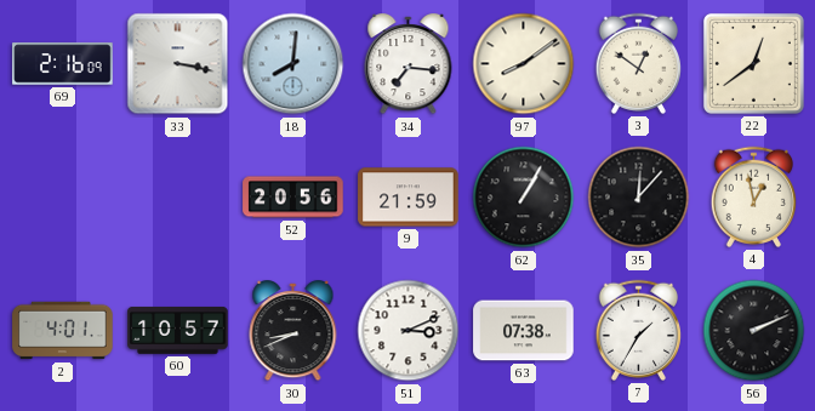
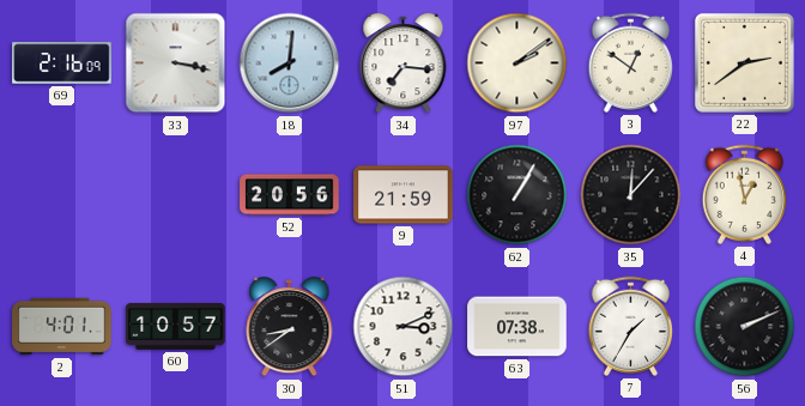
97: 8:09 -> 2:09 (517, 63)
22: 12:39 -> 2:39 (744, 62)
30: 8:41 -> 8:39 (290, 327)
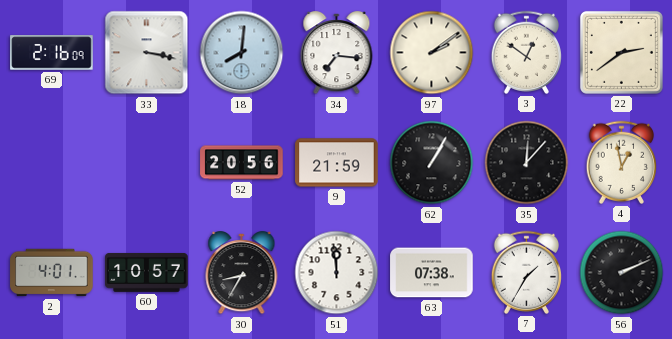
30: 8:39 -> 8:35 (242, 273)
51: 3:11 -> 11:59 (337, 273)
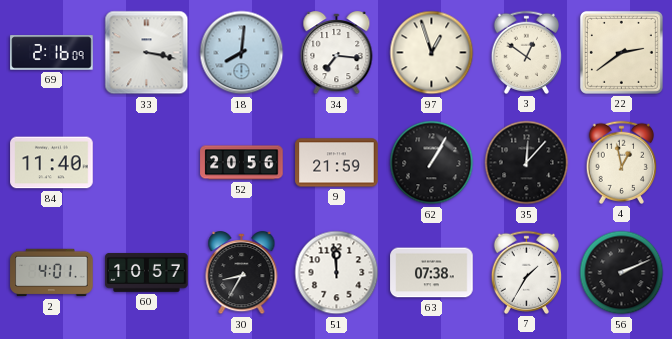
97: 2:09 -> 12:57 (432, 53)
84: none -> 11:40 (52, 163)
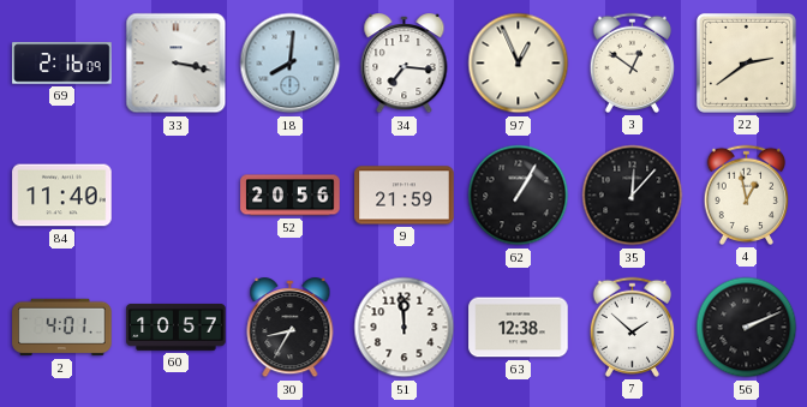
97: 12:57 -> 12:56 (519, 64)
63: 07:38 -> 12:38 (519, 328)
7: 1:35 -> 1:52 (632, 327)
